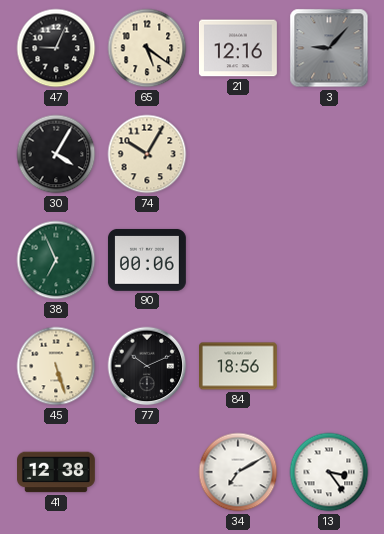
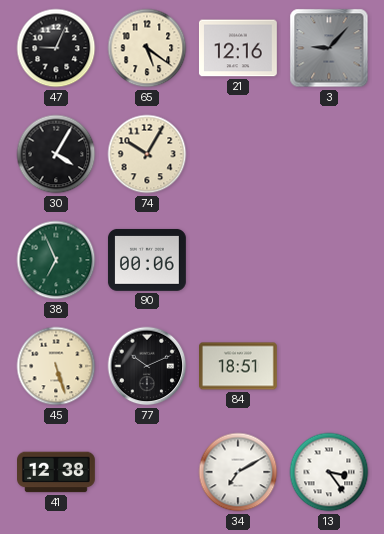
84: 18:56 -> 18:51 (239, 366)
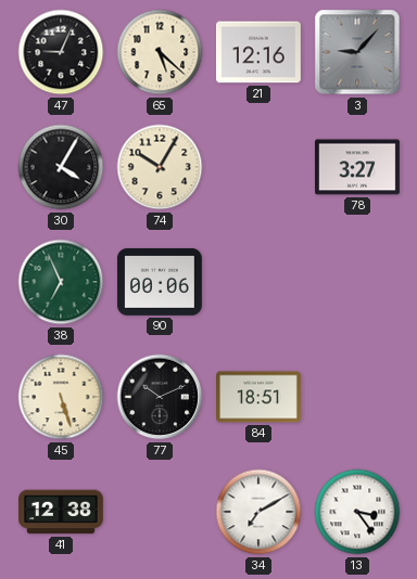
65: 5:21 -> 5:22 (160, 52)
78: none -> 3:27 (358, 167)
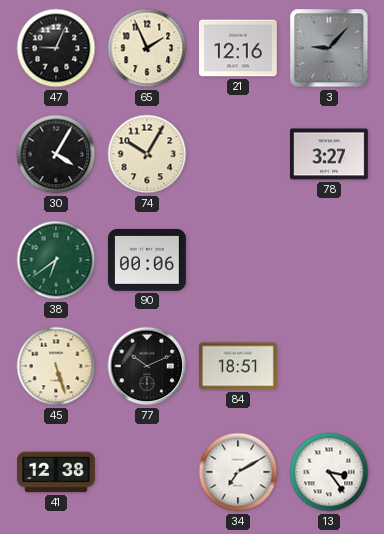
65: 5:22 -> 1:56 (147, 48)
38: 6:56 -> 6:39 (56, 260)
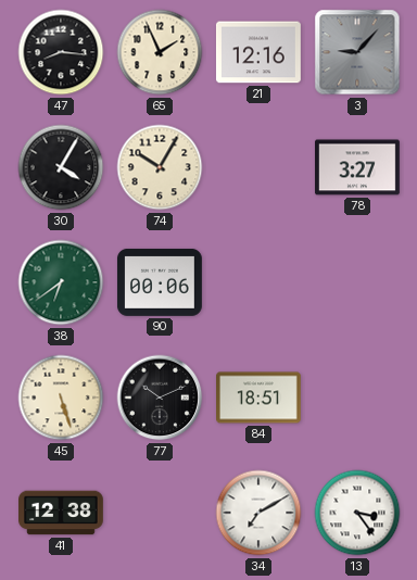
47: 9:04 -> 8:16 (61, 52)
